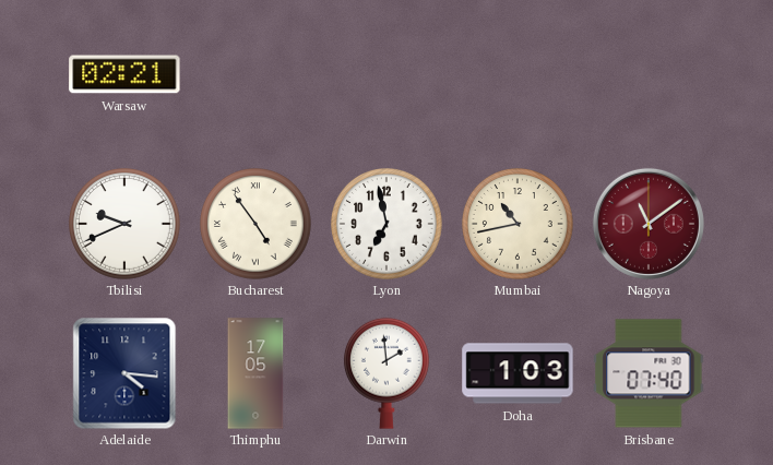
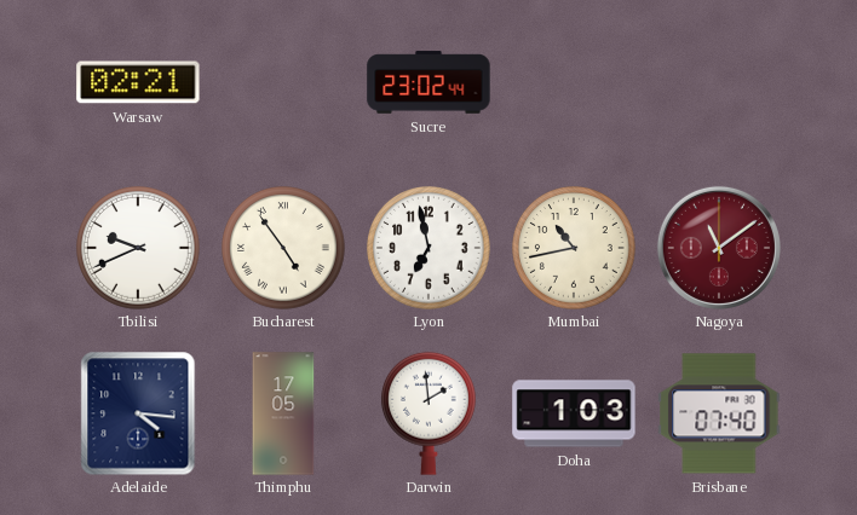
Sucre: none -> 23:02 (428, 82)
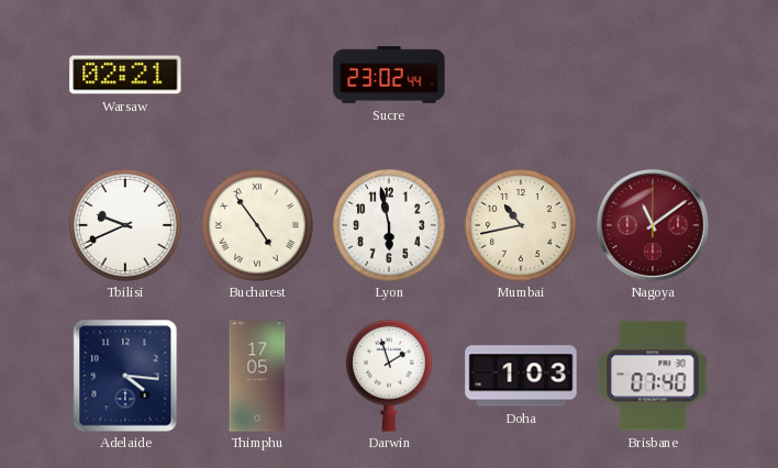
Lyon: 6:58 -> 5:58 (390, 226)
Darwin: 1:59 -> 1:57 (389, 376)
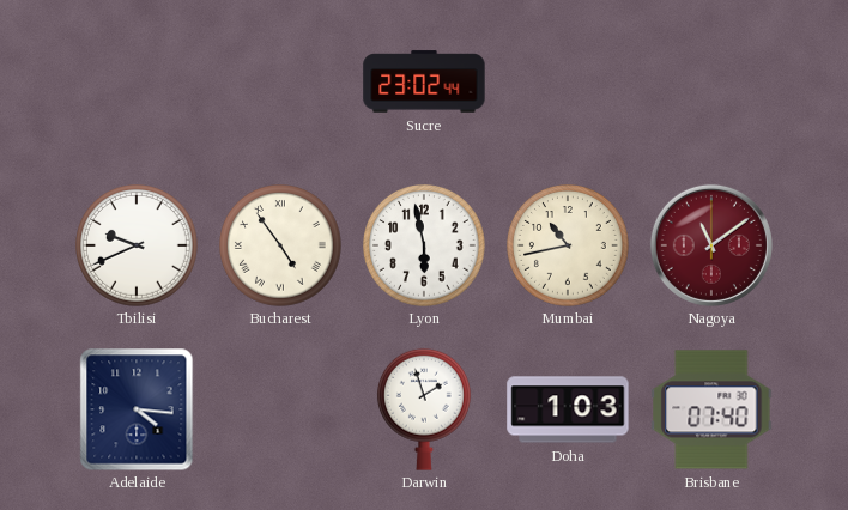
Warsaw: 02:21 -> none (125, 75)
Thimphu: 17:05 -> none (257, 376)
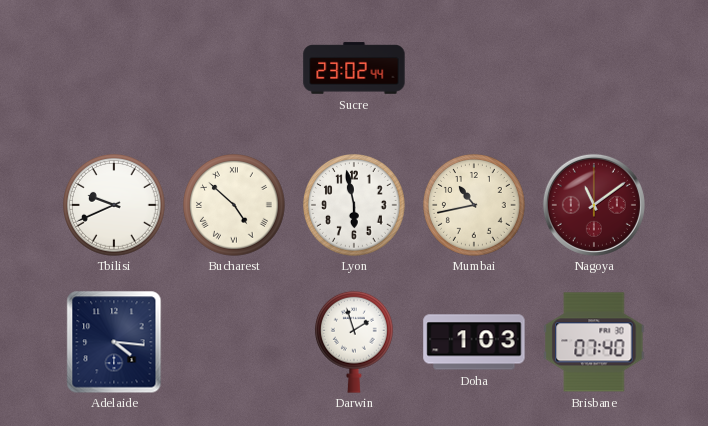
Bucharest: 4:54 -> 4:52 (235, 206)
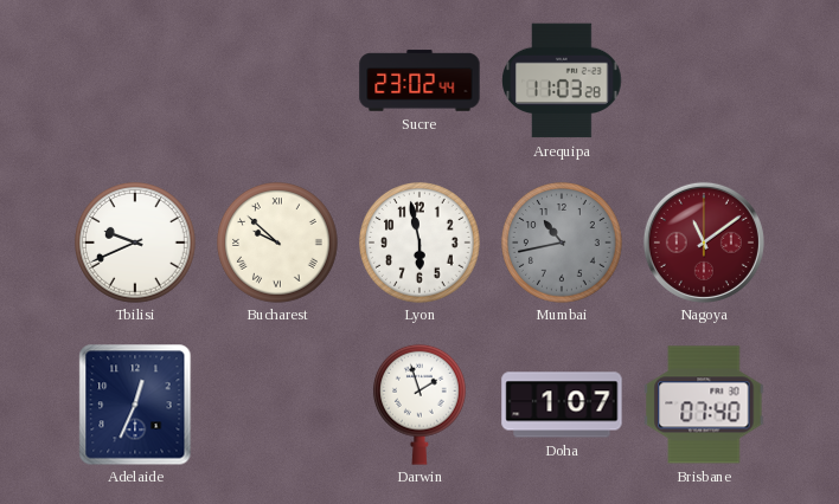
Arequipa: none -> 11:03 (562, 80)
Bucharest: 4:52 -> 9:52 (278, 244)
Mumbai dial: cream -> grey (563, 244)
Adelaide: 4:16 -> 12:34 (135, 405)
Doha: 1:03 -> 1:07 (562, 405)
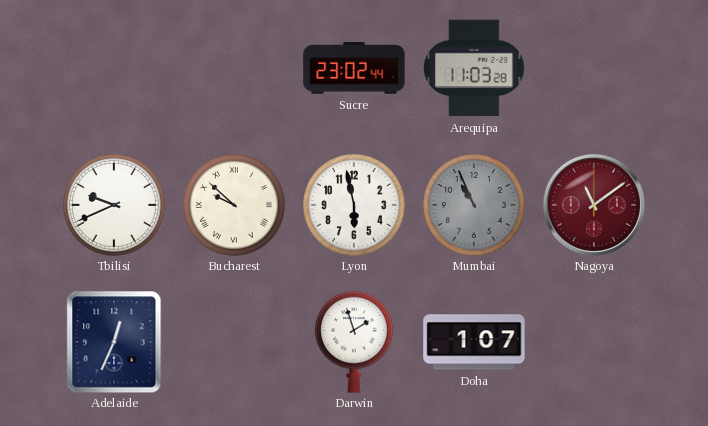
Mumbai: 10:43 -> 10:56 (475, 206)
Brisbane: 07:40 -> none (704, 405)
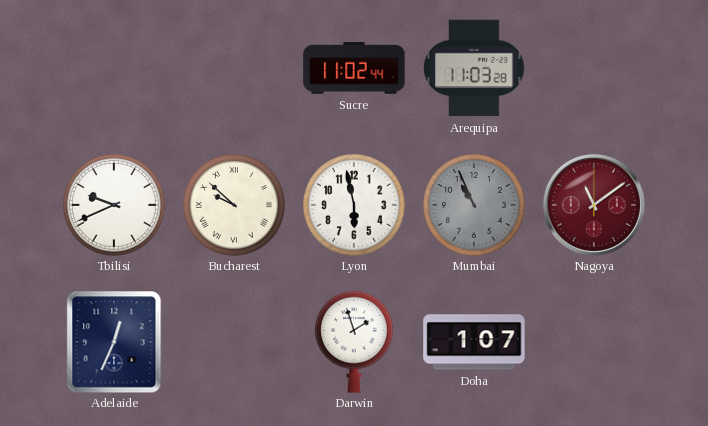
Sucre: 23:02 -> 11:02 (354, 68)
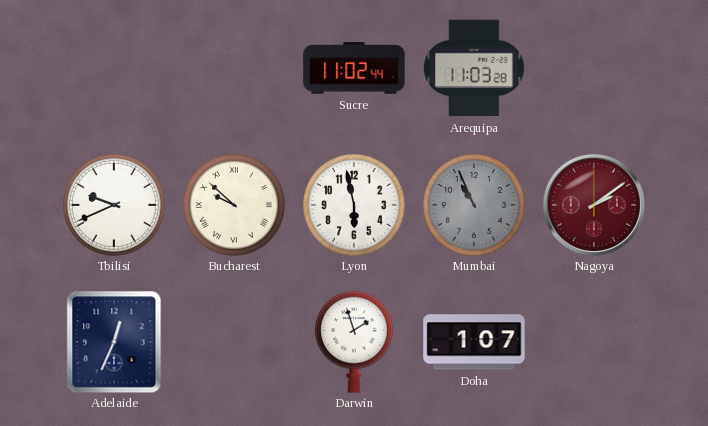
Nagoya: 11:09 -> 2:09 (594, 205)
